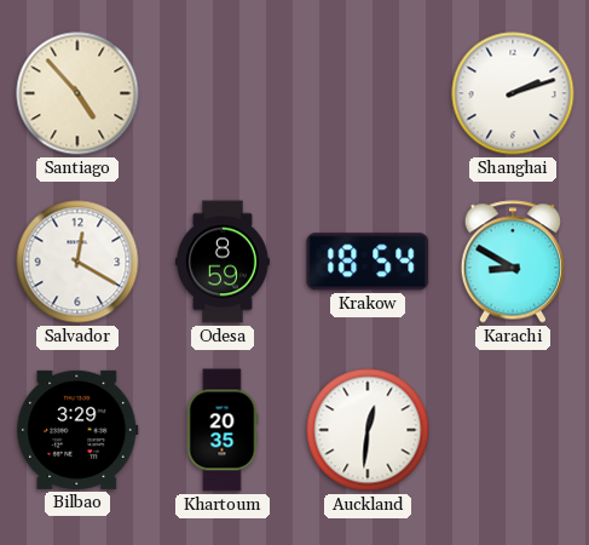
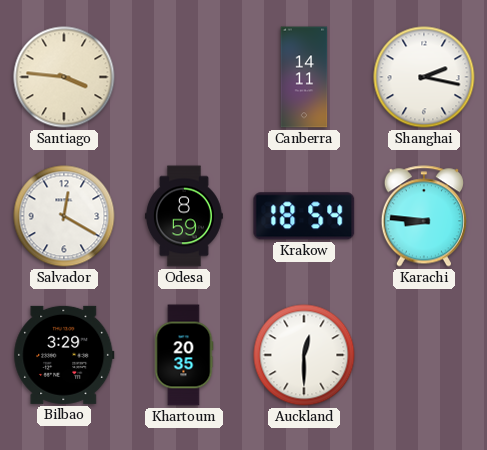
Santiago: 4:53 -> 3:46 (64, 77)
Canberra: none -> 14:11 (304, 77)
Shanghai: 2:12 -> 2:17 (424, 77)
Karachi: 8:50 -> 8:46 (424, 216)
Auckland: 12:31 -> 12:30 (304, 355)
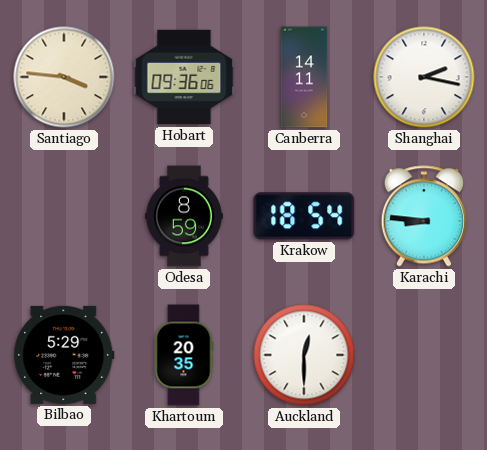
Hobart: none -> 09:36 (184, 77)
Salvador: 12:20 -> none (64, 216)
Bilbao: 3:29 -> 5:29 (64, 355)
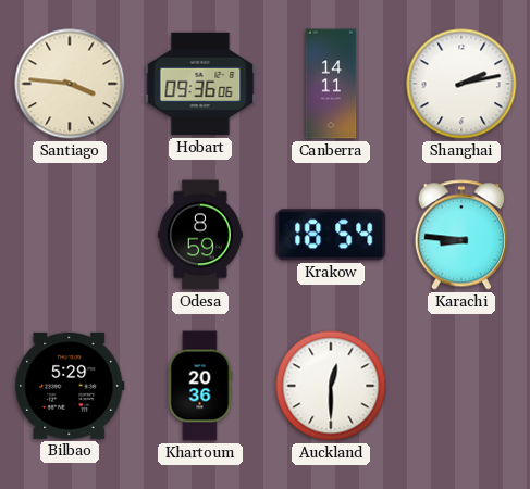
Shanghai: 2:17 -> 2:13 (461, 84)
Khartoum: 20:35 -> 20:36 (200, 386)
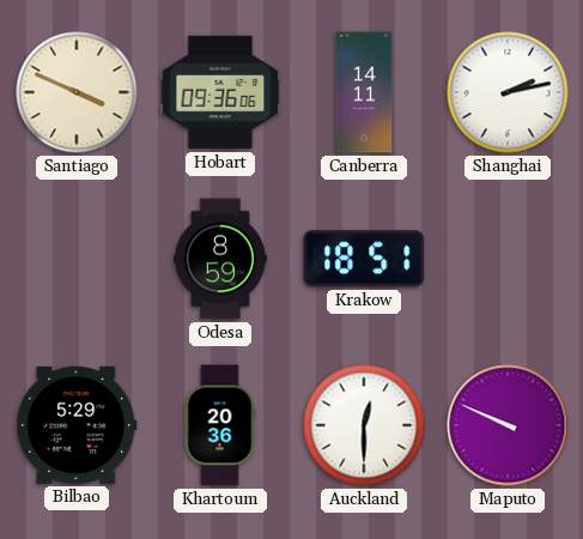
Santiago: 3:46 -> 3:49 (77, 92)
Krakow: 18:54 -> 18:51 (364, 259)
Karachi: 8:46 -> none (461, 235)
Maputo: none -> 9:49 (508, 425)
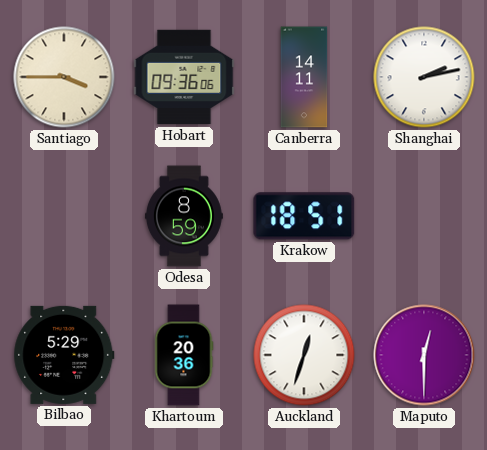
Santiago: 3:49 -> 3:45 (64, 77)
Auckland: 12:30 -> 12:33 (304, 355)
Maputo: 9:49 -> 12:30 (424, 355)
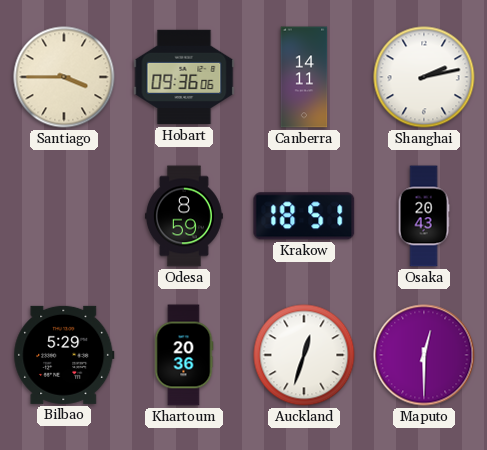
Osaka: none -> 20:43 (424, 216)
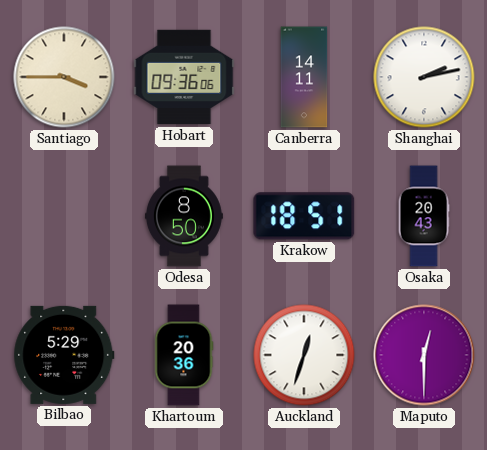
Odesa: 8:59 -> 8:50 (184, 216)
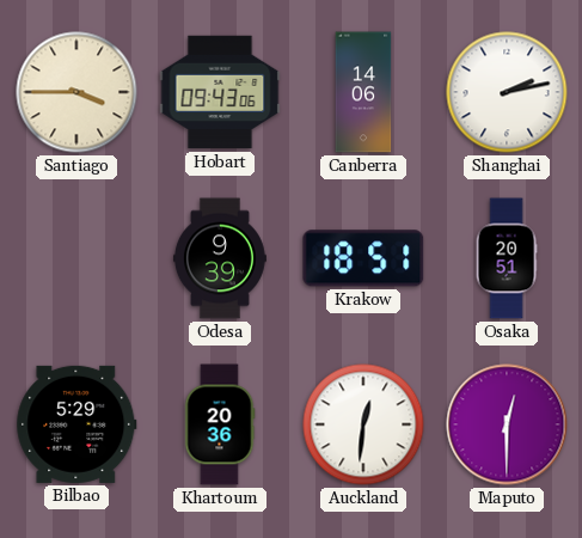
Hobart: 09:36 -> 09:43 (220, 92)
Canberra: 14:11 -> 14:06 (363, 92)
Odesa: 8:50 -> 9:39 (220, 258)
Osaka: 20:43 -> 20:51 (507, 258)
Auckland: 12:33 -> 12:31 (363, 424)
